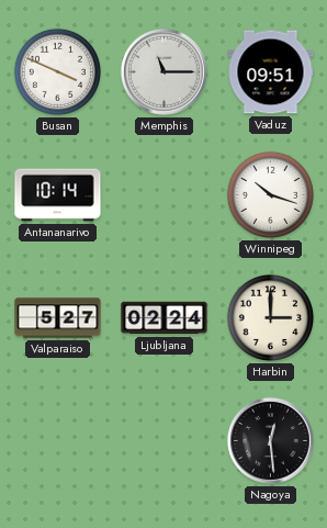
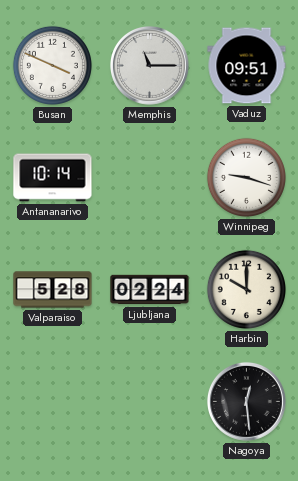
Winnipeg: 10:18 -> 9:18 (246, 177)
Valparaiso: 5:27 -> 5:28 (53, 290)
Harbin: 3:00 -> 10:00 (246, 289)
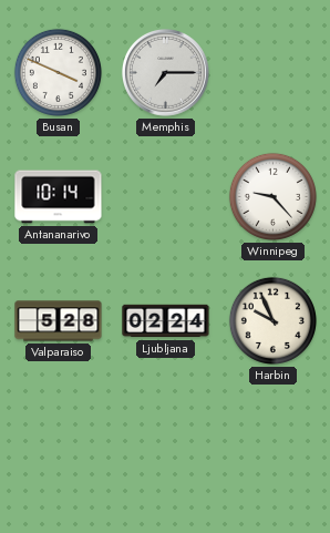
Memphis: 11:15 -> 7:15 (166, 73)
Vaduz: 09:51 -> none (247, 66)
Winnipeg: 9:18 -> 9:23 (272, 196)
Harbin: 10:00 -> 9:56 (272, 320)
Nagoya: 12:29 -> none (247, 402)
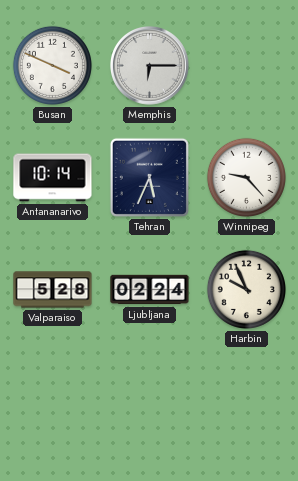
Memphis: 7:15 -> 6:15 (150, 66)
Tehran: none -> 5:34 (149, 177)
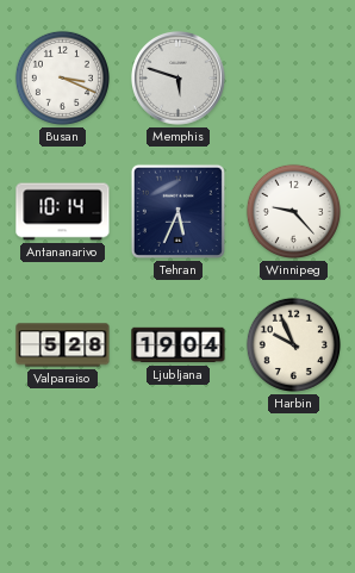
Busan: 3:49 -> 3:19 (62, 77)
Memphis: 6:15 -> 5:48 (179, 79)
Ljubljana: 02:24 -> 19:04 (179, 345)
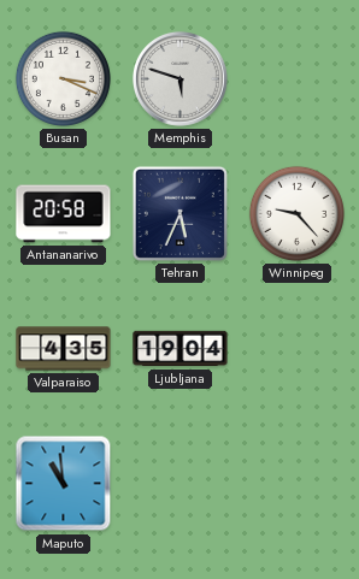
Antananarivo: 10:14 -> 20:58 (64, 214)
Valparaiso: 5:28 -> 4:35 (64, 349)
Harbin: 9:56 -> none (293, 344)
Maputo: none -> 10:59 (64, 484)
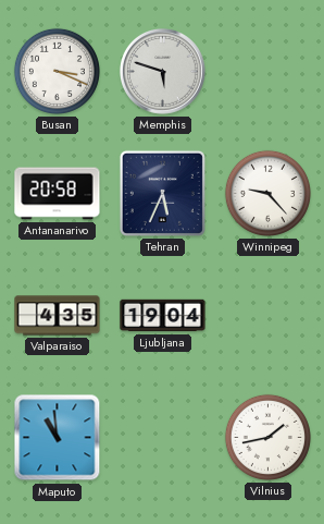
Vilnius: none -> 1:43 (267, 437)
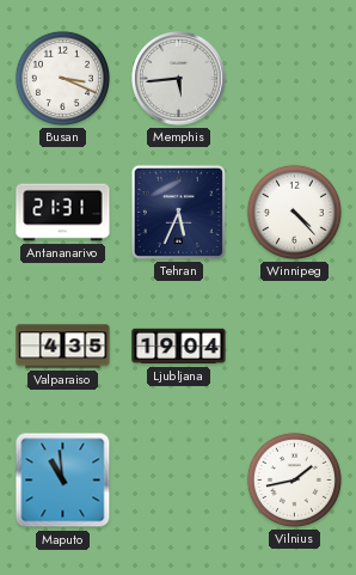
Memphis: 5:48 -> 5:44 (179, 79)
Antananarivo: 20:58 -> 21:31 (63, 213)
Winnipeg: 9:23 -> 4:23 (294, 212)
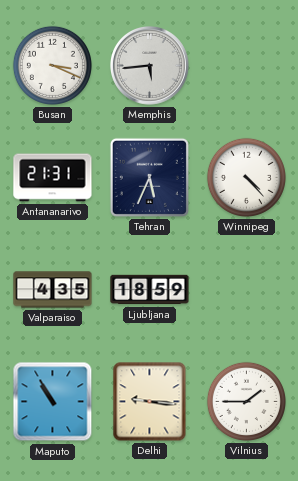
Ljubljana: 19:04 -> 18:59 (150, 290)
Maputo: 10:59 -> 10:55 (53, 402)
Delhi: none -> 9:16 (150, 402)
Vilnius: 1:43 -> 1:45 (246, 401)
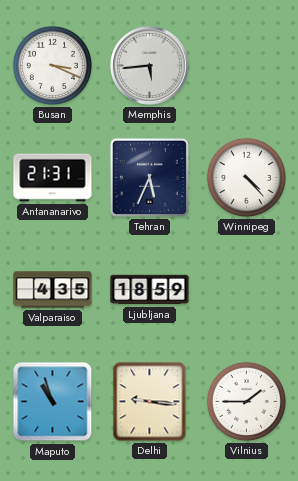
Maputo: 10:55 -> 10:57 (53, 402)
